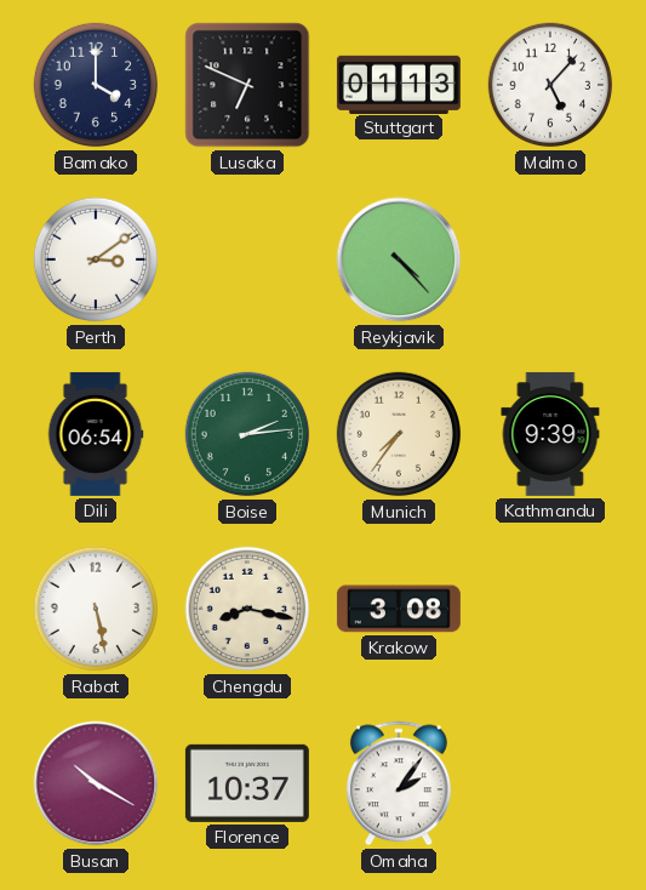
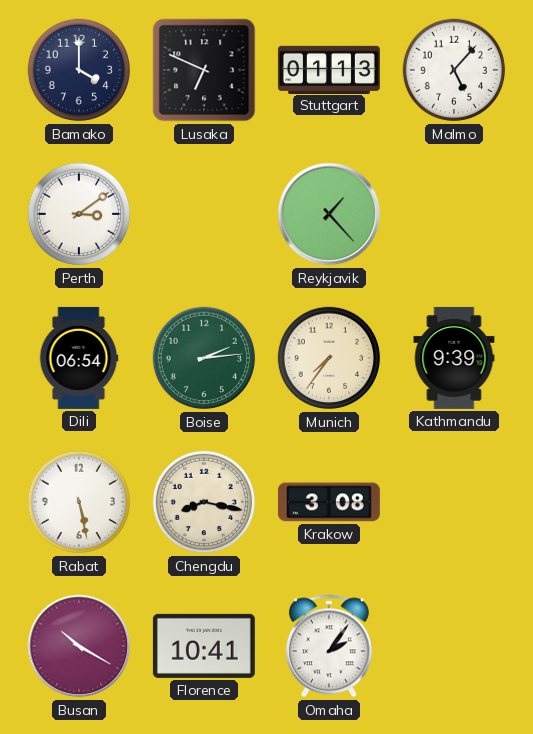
Reykjavik: 4:23 -> 1:23 (329, 214)
Florence: 10:37 -> 10:41 (204, 646)
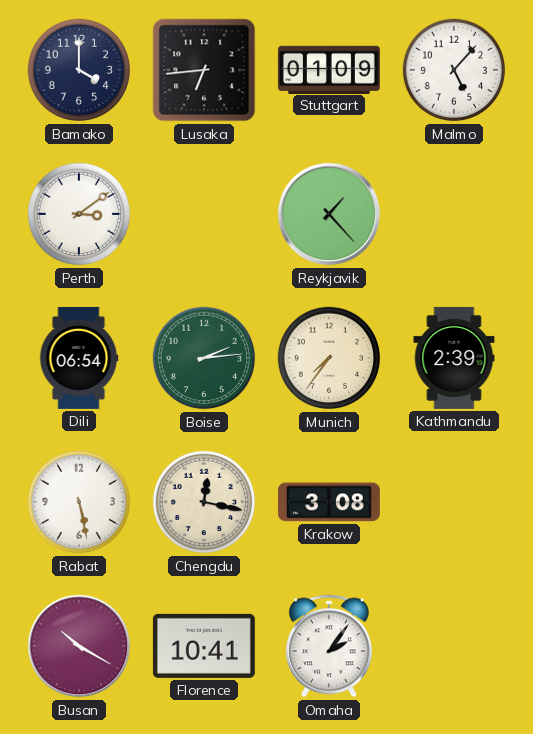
Lusaka: 6:49 -> 6:44 (204, 70)
Stuttgart: 01:13 -> 01:09 (329, 69)
Kathmandu: 9:39 -> 2:39 (454, 358)
Chengdu: 8:17 -> 12:17 (204, 502)
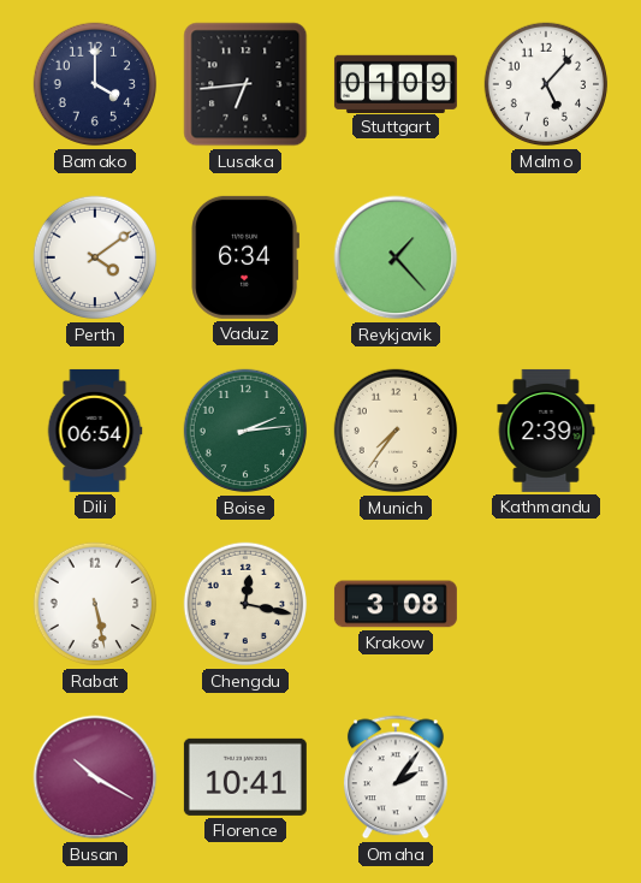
Perth: 3:09 -> 4:09 (95, 257)
Vaduz: none -> 6:34 (245, 257)
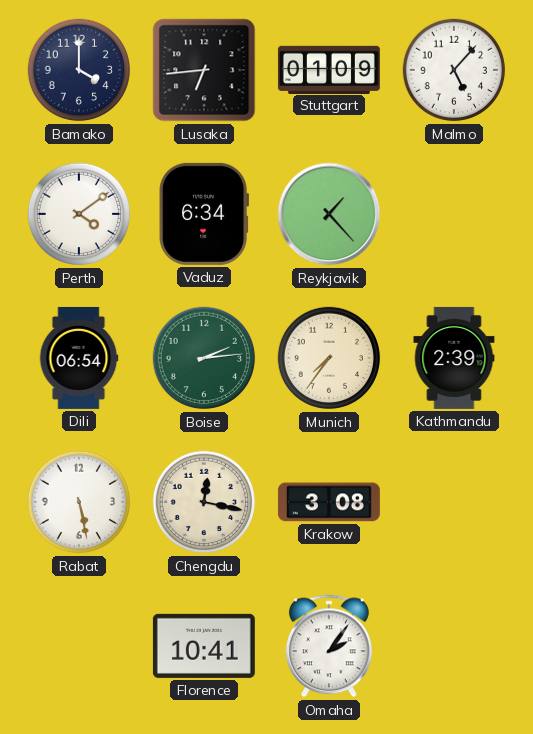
Busan: 10:20 -> none (95, 777)
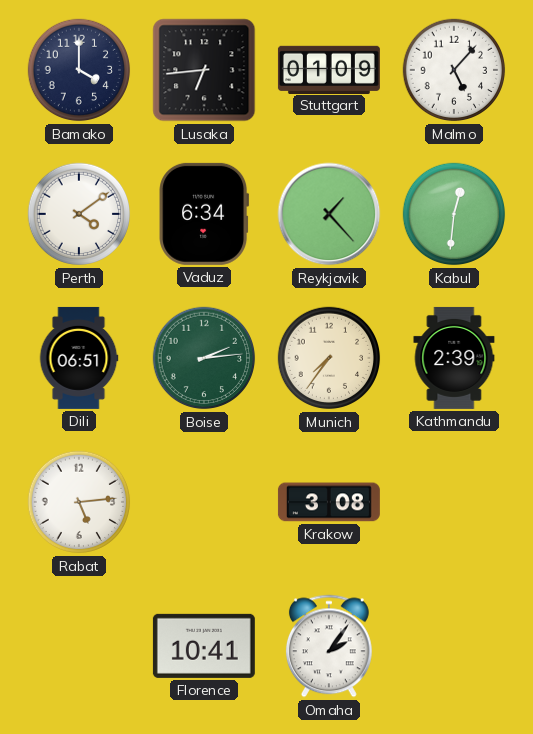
Kabul: none -> 12:31 (454, 214)
Dili: 06:54 -> 06:51 (79, 358)
Rabat: 5:28 -> 5:14 (79, 502)
Chengdu: 12:17 -> none (204, 502)
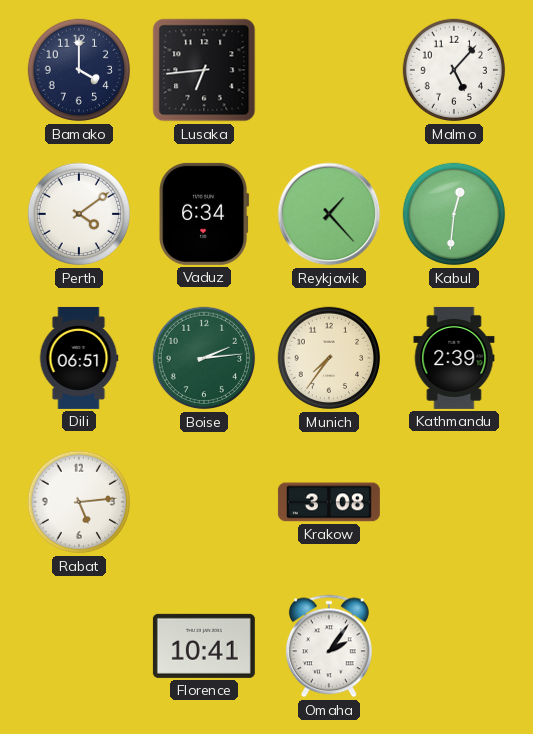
Stuttgart: 01:09 -> none (329, 69)
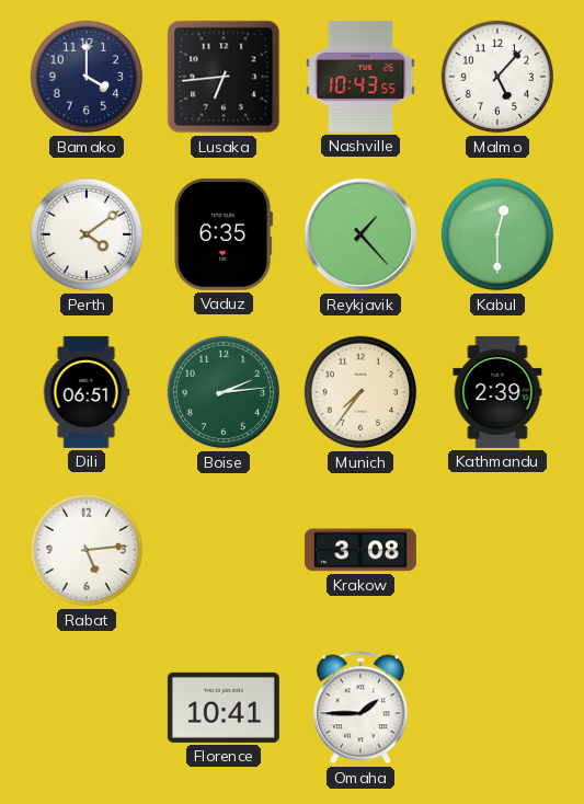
Nashville: none -> 10:43 (360, 77)
Vaduz: 6:34 -> 6:35 (224, 234)
Kabul: 12:31 -> 12:30 (497, 234)
Omaha: 2:06 -> 1:45 (360, 708)
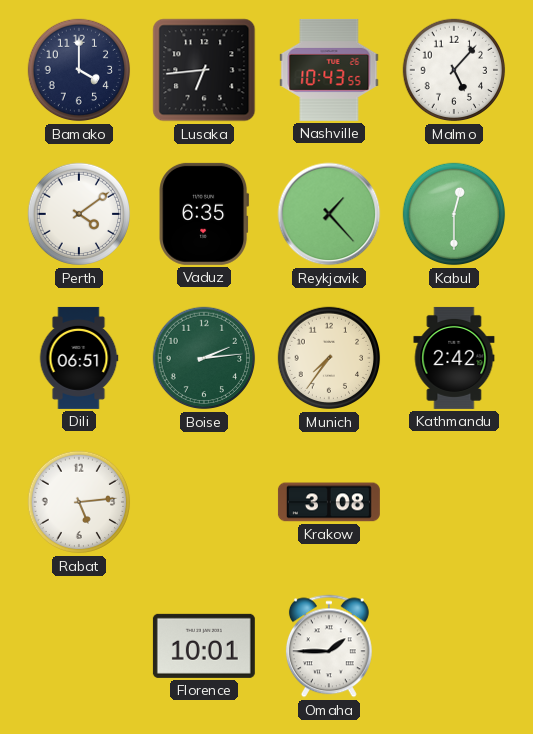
Kathmandu: 2:39 -> 2:42 (454, 358)
Florence: 10:41 -> 10:01 (204, 646)
